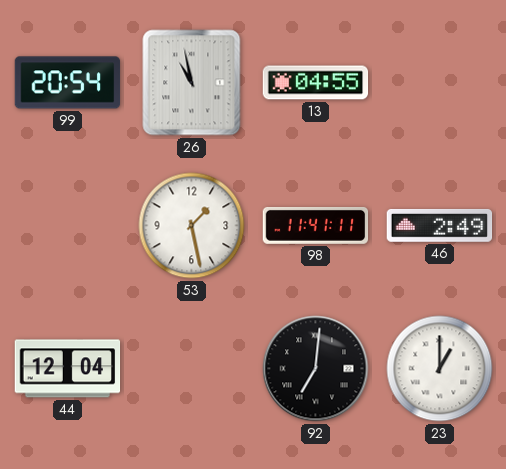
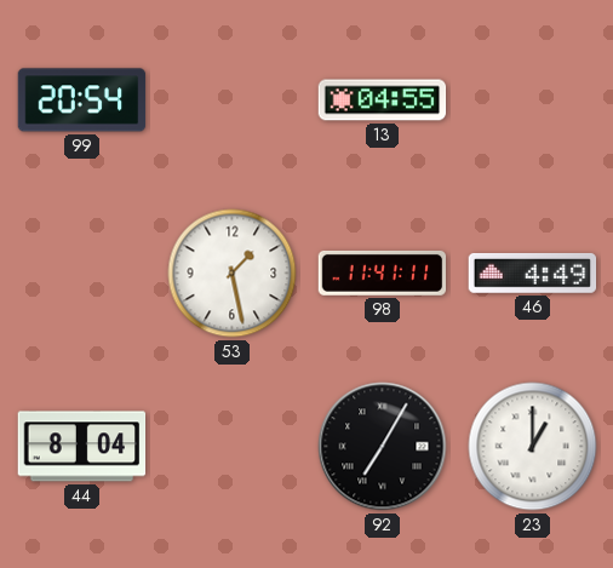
26: 10:58 -> none (192, 83)
46: 2:49 -> 4:49 (533, 272)
44: 12:04 -> 8:04 (82, 447)
92: 7:01 -> 7:05 (383, 447)
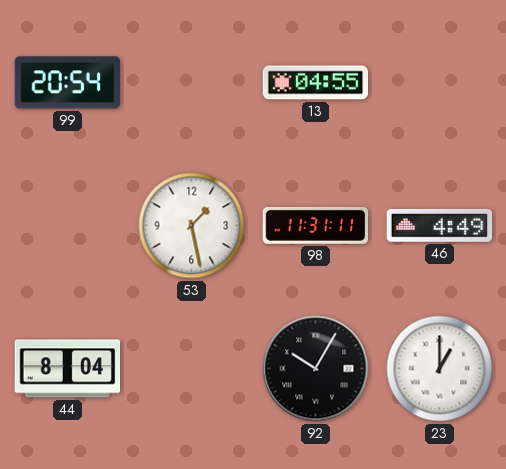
98: 11:41 -> 11:31 (316, 225)
92: 7:05 -> 10:05 (316, 369)
